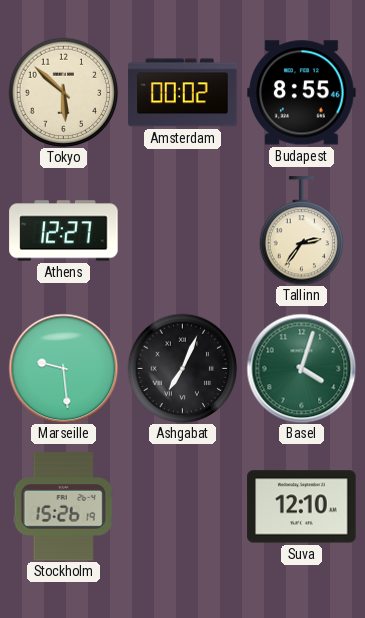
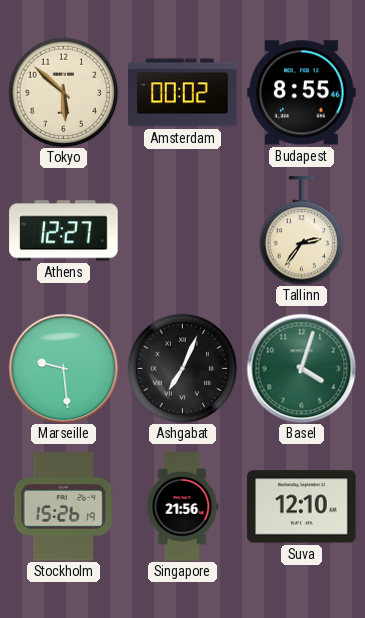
Singapore: none -> 21:56 (182, 507)
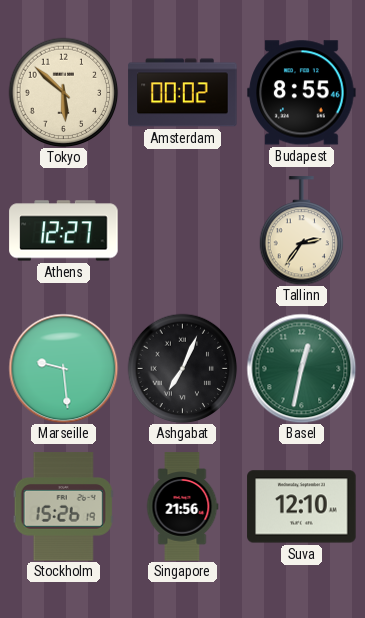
Basel: 4:03 -> 12:32 (301, 368)
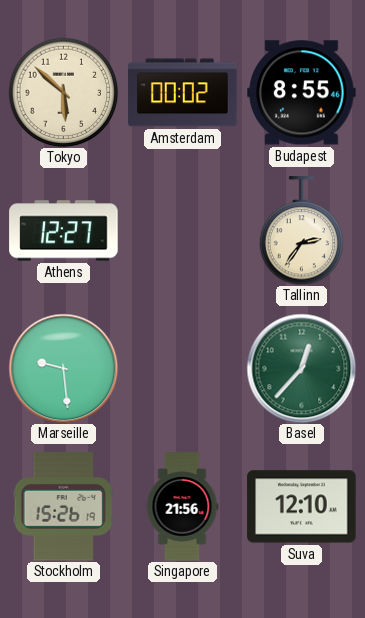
Ashgabat: 7:04 -> none (182, 368)
Basel: 12:32 -> 12:37 (301, 368)
